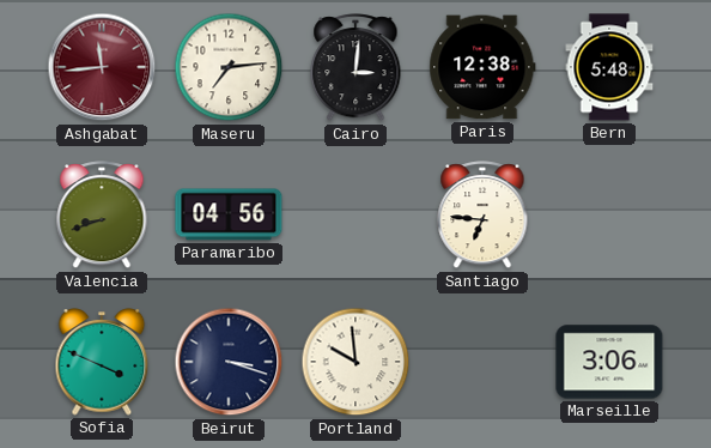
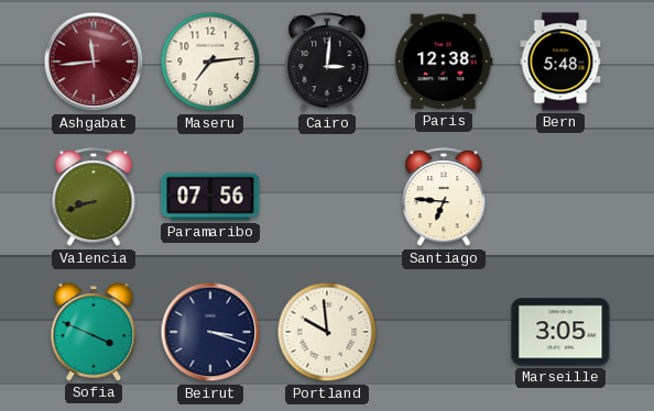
Paramaribo: 04:56 -> 07:56 (210, 197)
Marseille: 3:06 -> 3:05 (560, 332)
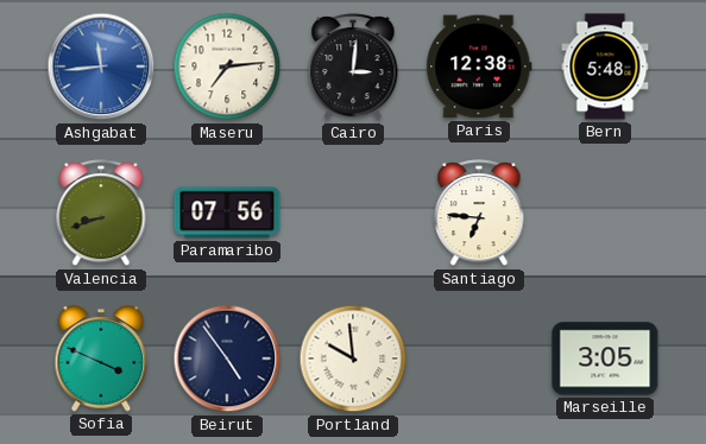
Ashgabat dial: burgundy -> blue (101, 66)
Beirut: 3:18 -> 4:54 (227, 359)
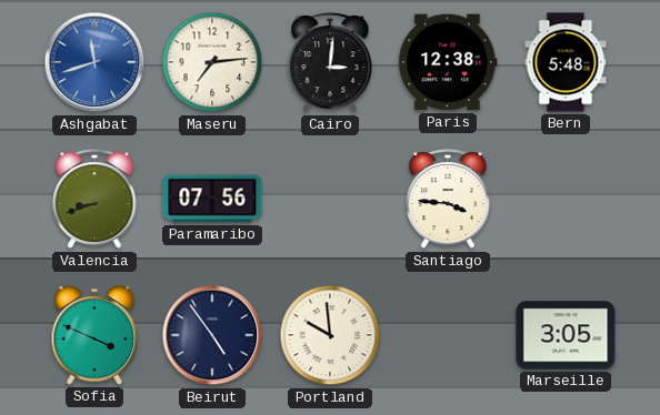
Ashgabat: 11:44 -> 11:42 (94, 62)
Santiago: 6:46 -> 3:46 (448, 200)
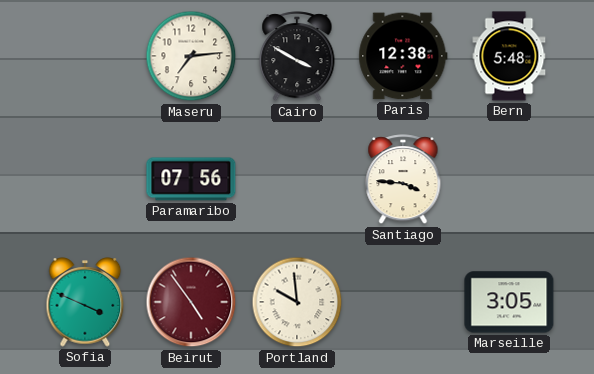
Ashgabat: 11:42 -> none (94, 62)
Cairo: 3:01 -> 3:50 (297, 57)
Valencia: 8:42 -> none (94, 200)
Beirut dial: navy -> burgundy (191, 302)
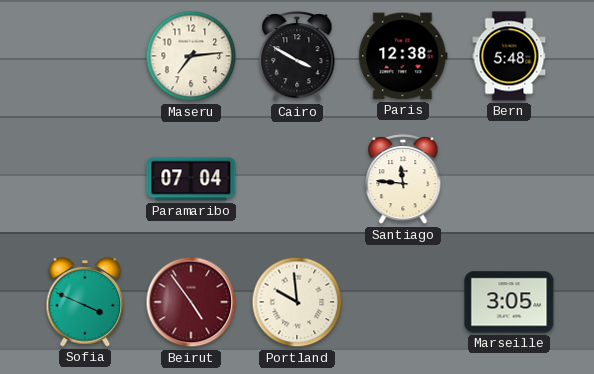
Paramaribo: 07:56 -> 07:04 (191, 179)
Santiago: 3:46 -> 11:46 (403, 180)
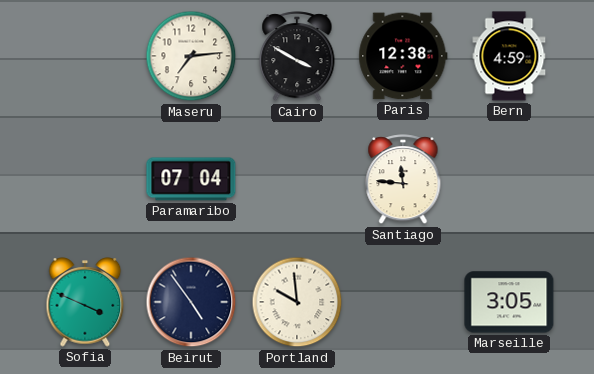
Bern: 5:48 -> 4:59 (509, 56)
Beirut dial: burgundy -> navy (191, 302)
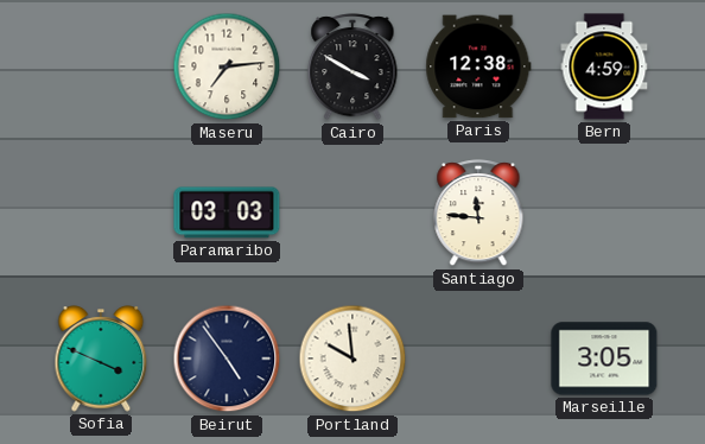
Paramaribo: 07:04 -> 03:03 (227, 213)
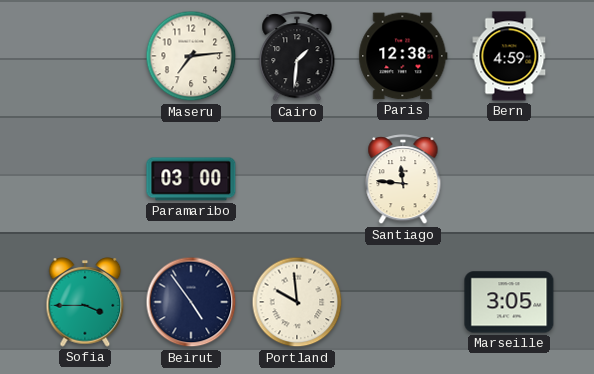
Cairo: 3:50 -> 1:31 (297, 57)
Paramaribo: 03:03 -> 03:00 (191, 179)
Sofia: 3:49 -> 3:45 (85, 302)
